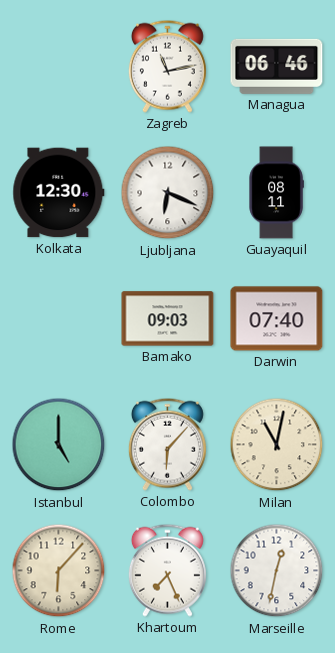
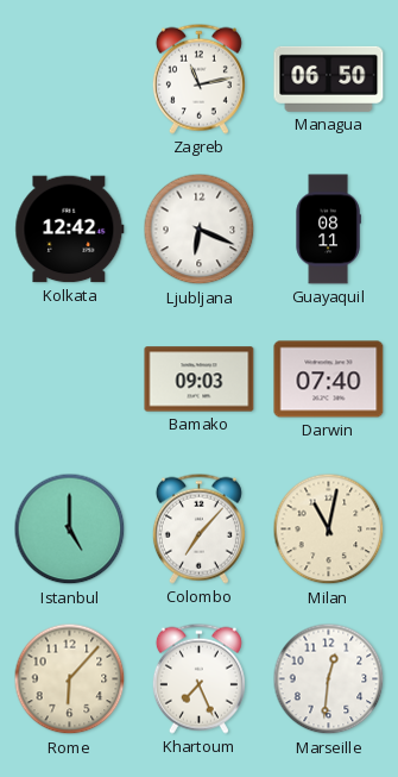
Managua: 06:46 -> 06:50 (329, 79)
Kolkata: 12:30 -> 12:42 (70, 230)
Colombo: 6:07 -> 7:07 (198, 528)
Marseille: 12:32 -> 12:31 (329, 679)
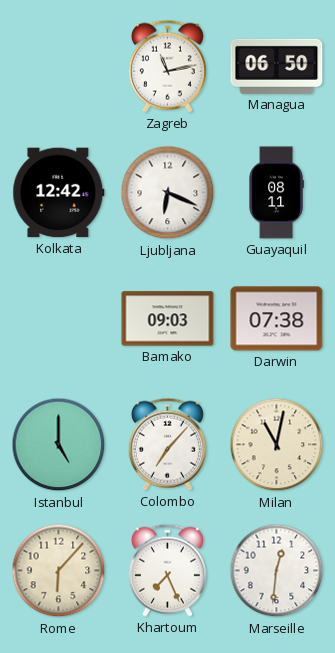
Darwin: 07:40 -> 07:38 (277, 319)
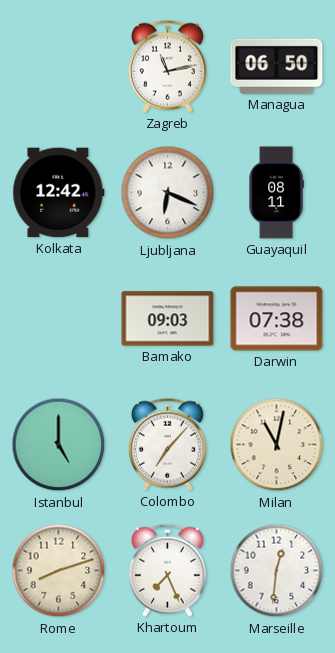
Rome: 6:07 -> 8:12 (59, 571)
